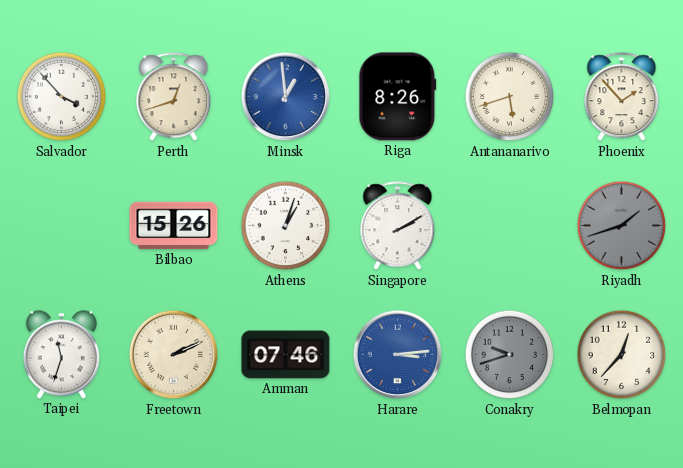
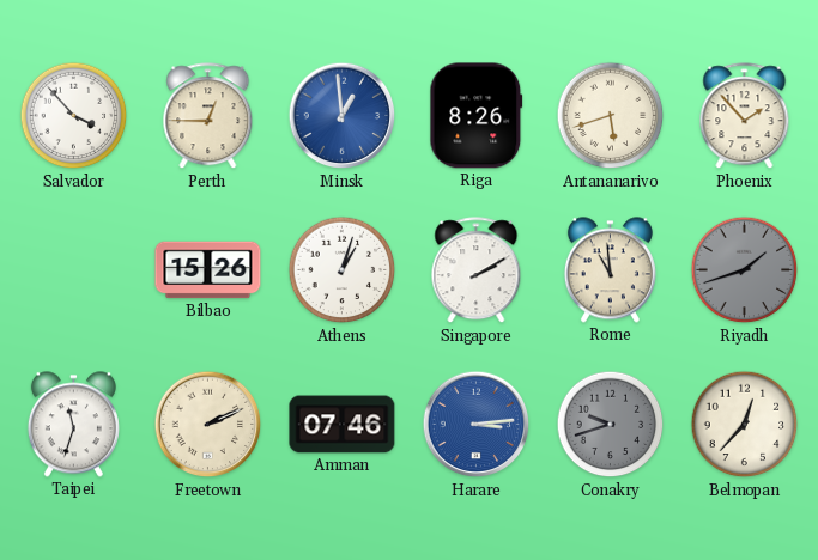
Perth: 12:42 -> 12:45 (208, 116)
Rome: none -> 10:59 (610, 270)
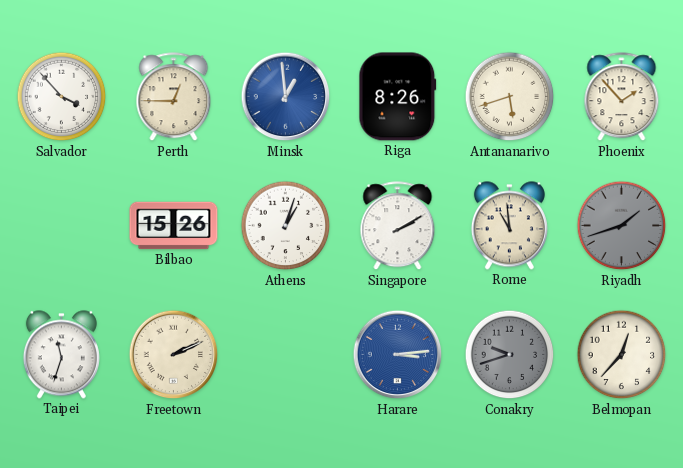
Amman: 07:46 -> none (343, 425)
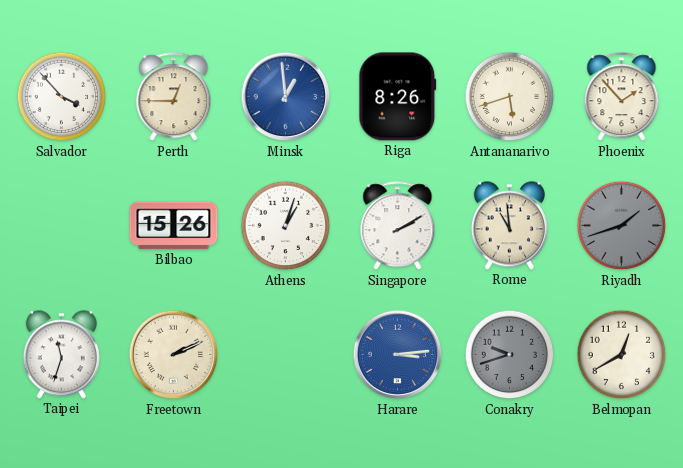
Belmopan: 12:37 -> 12:40 (622, 355)
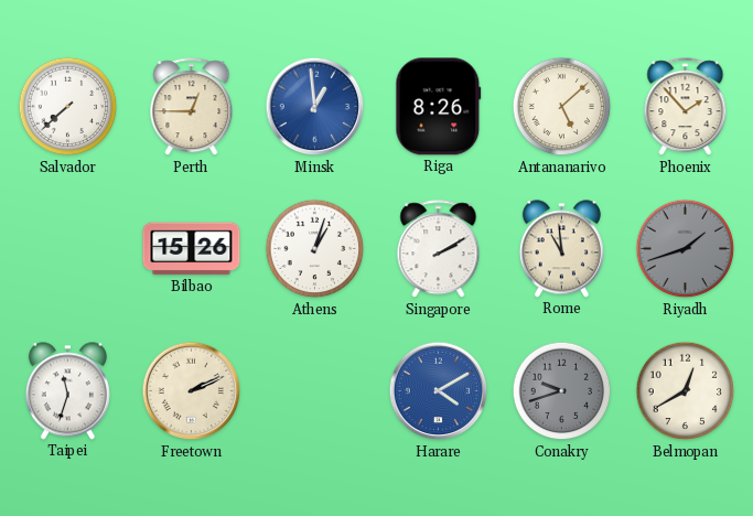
Salvador: 3:53 -> 7:38 (68, 107)
Antananarivo: 5:42 -> 5:08 (562, 107)
Harare: 3:14 -> 4:10 (439, 391)
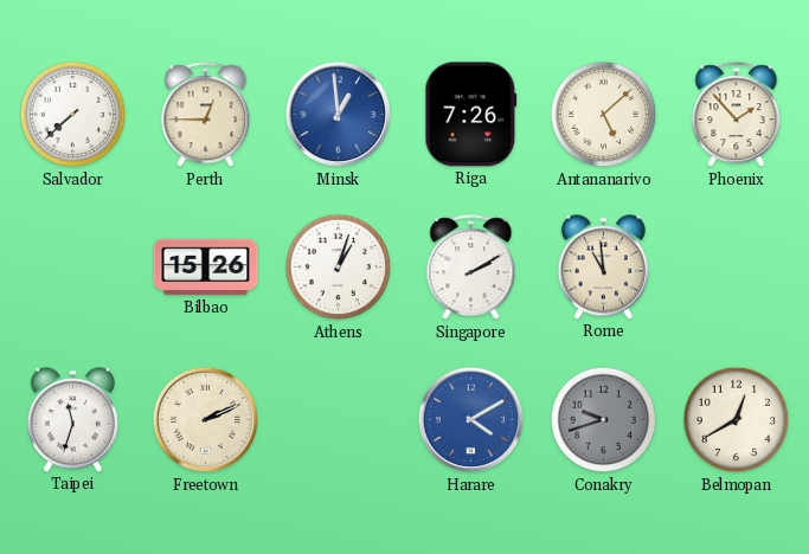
Riga: 8:26 -> 7:26 (471, 115)
Riyadh: 1:42 -> none (686, 249)
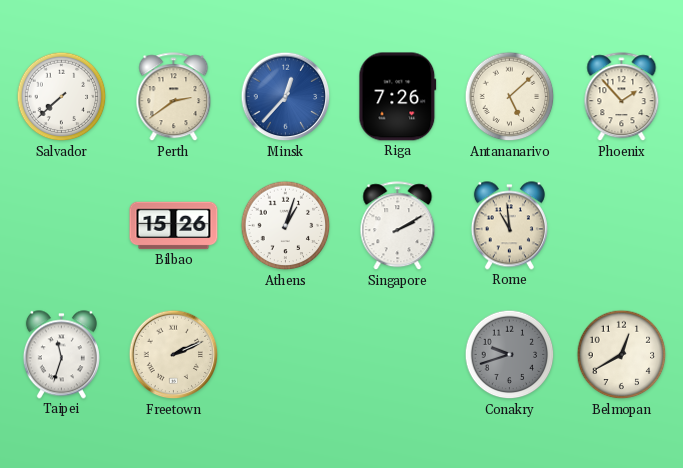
Perth: 12:45 -> 2:39 (174, 97)
Minsk: 12:59 -> 12:37 (286, 97)
Harare: 4:10 -> none (471, 420)
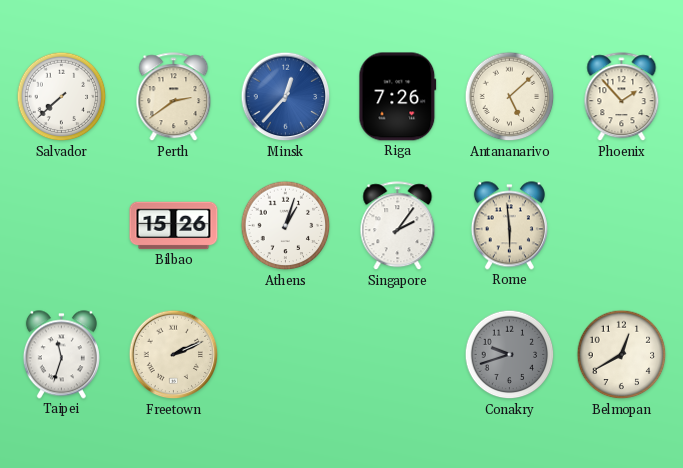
Singapore: 2:10 -> 2:06 (398, 226)
Rome: 10:59 -> 5:59 (509, 226)
